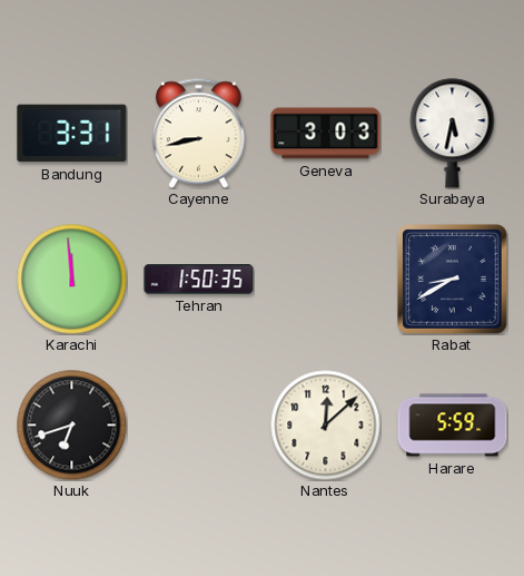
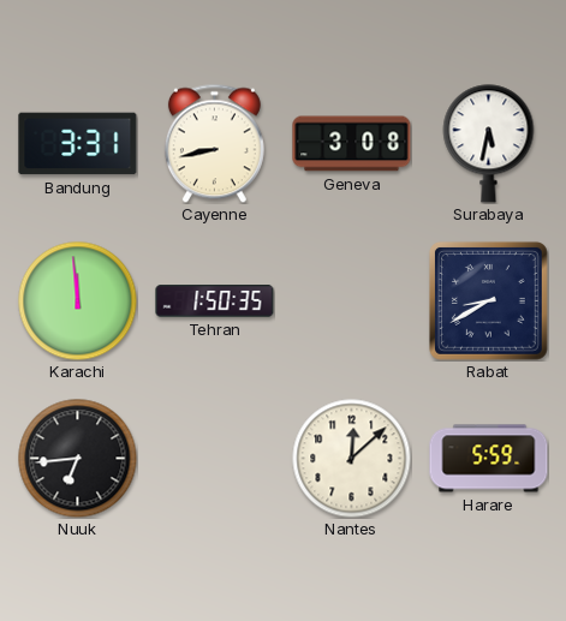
Geneva: 3:03 -> 3:08 (352, 144)
Nuuk: 6:42 -> 6:44 (78, 459)
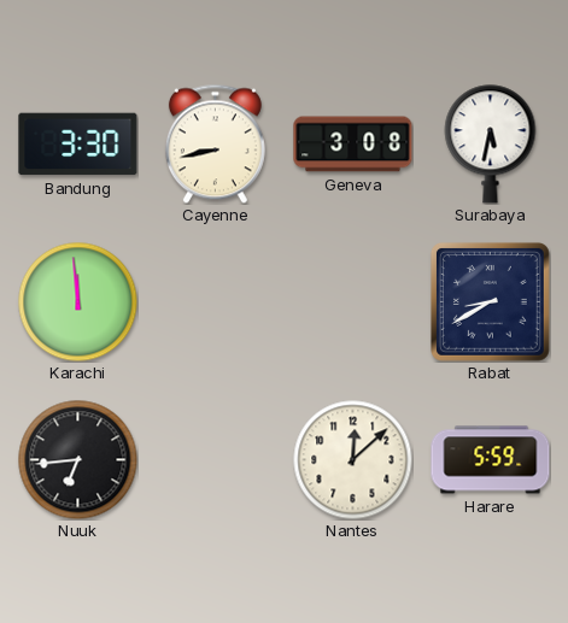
Bandung: 3:31 -> 3:30 (78, 145)
Tehran: 1:50 -> none (215, 301)
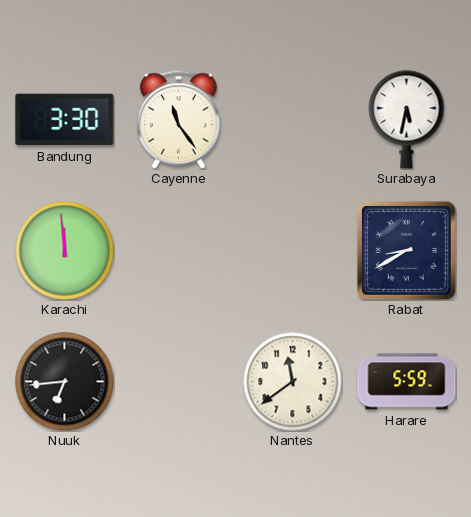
Cayenne: 8:43 -> 11:24 (178, 119)
Geneva: 3:08 -> none (353, 145)
Nantes: 12:08 -> 11:39 (293, 382)
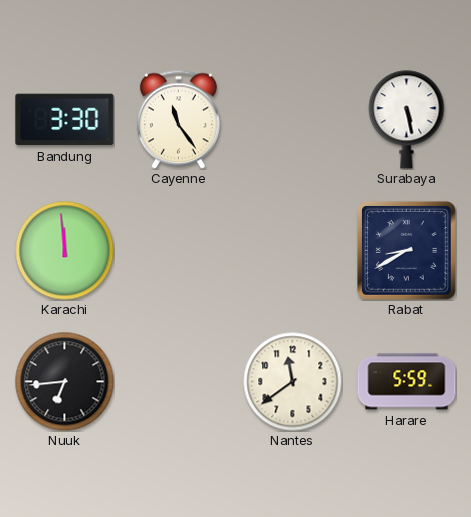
Surabaya: 5:32 -> 5:28 (407, 120)
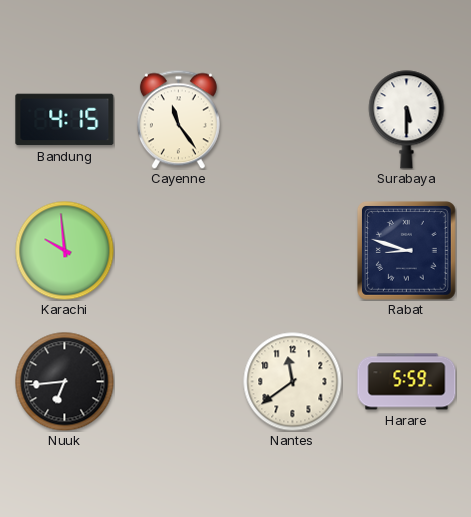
Bandung: 3:30 -> 4:15 (65, 120)
Surabaya: 5:28 -> 5:30 (407, 120)
Karachi: 11:59 -> 9:59 (65, 251)
Rabat: 8:40 -> 8:48 (406, 250)
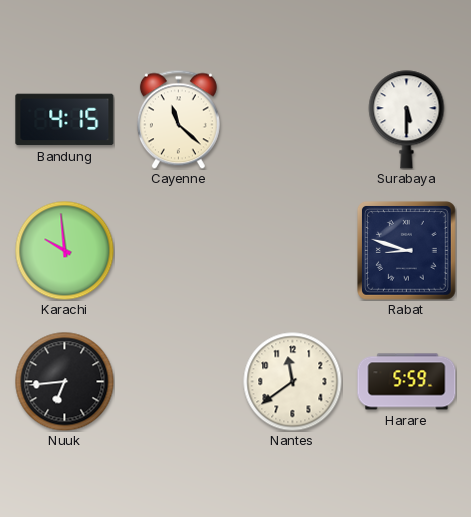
Cayenne: 11:24 -> 11:22 (178, 119)
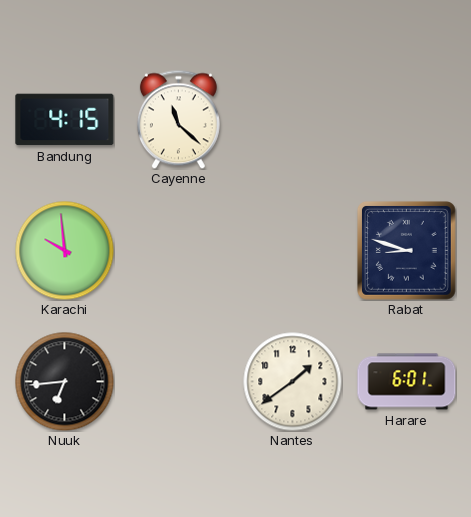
Surabaya: 5:30 -> none (407, 120)
Nantes: 11:39 -> 1:39 (293, 382)
Harare: 5:59 -> 6:01 (407, 382)
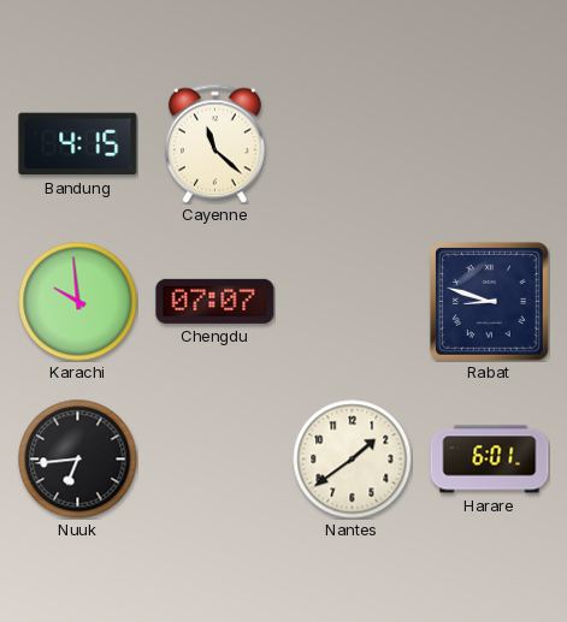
Chengdu: none -> 07:07 (215, 301)
